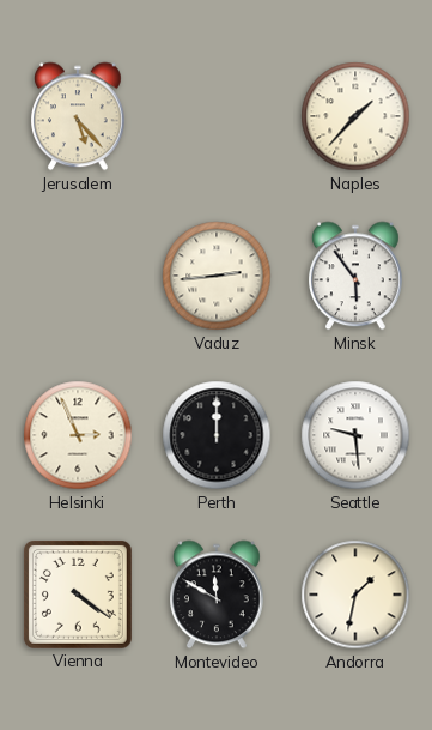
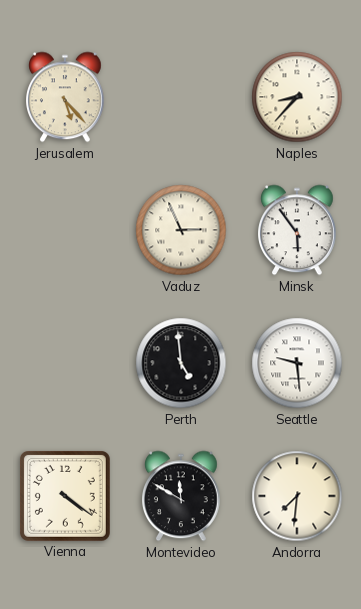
Naples: 1:37 -> 8:37 (297, 97)
Vaduz: 2:44 -> 2:56 (181, 230)
Helsinki: 2:56 -> none (78, 435)
Perth: 12:00 -> 4:59 (181, 363)
Andorra: 1:32 -> 7:31 (297, 496)
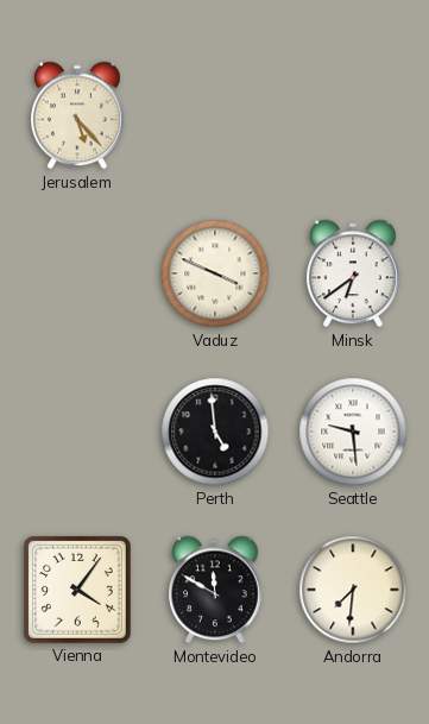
Naples: 8:37 -> none (297, 97)
Vaduz: 2:56 -> 3:49 (215, 273)
Minsk: 5:54 -> 6:39 (354, 273)
Vienna: 4:21 -> 4:06 (77, 590)
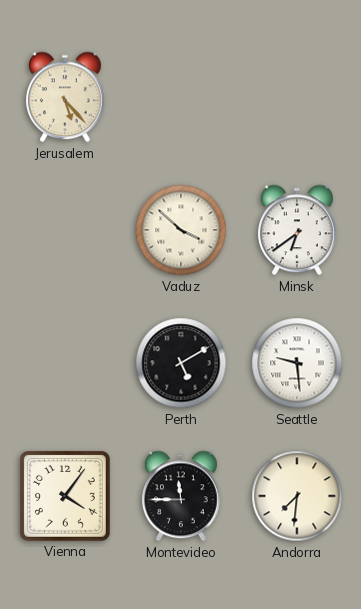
Vaduz: 3:49 -> 3:52 (181, 230)
Perth: 4:59 -> 5:10 (181, 363)
Montevideo: 11:50 -> 11:45 (182, 496)
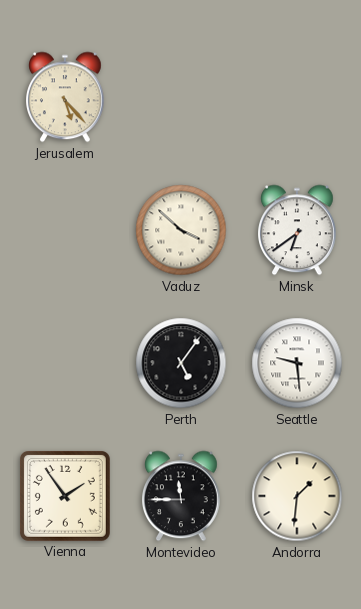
Perth: 5:10 -> 5:06 (181, 363)
Vienna: 4:06 -> 1:54 (65, 496)
Andorra: 7:31 -> 1:31 (297, 496)
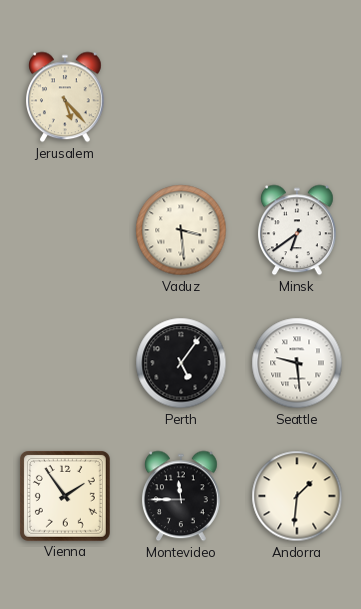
Vaduz: 3:52 -> 3:29 (181, 230)
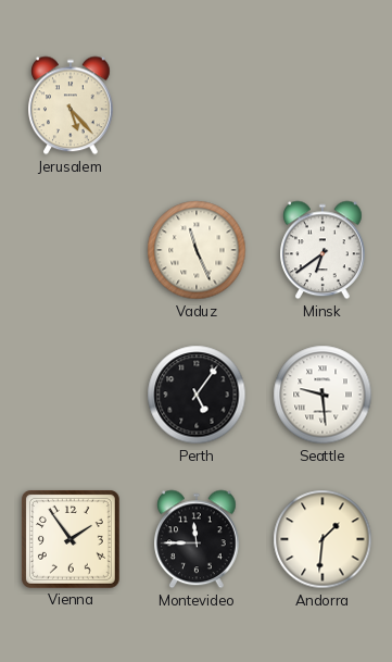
Vaduz: 3:29 -> 11:26 (197, 250)
